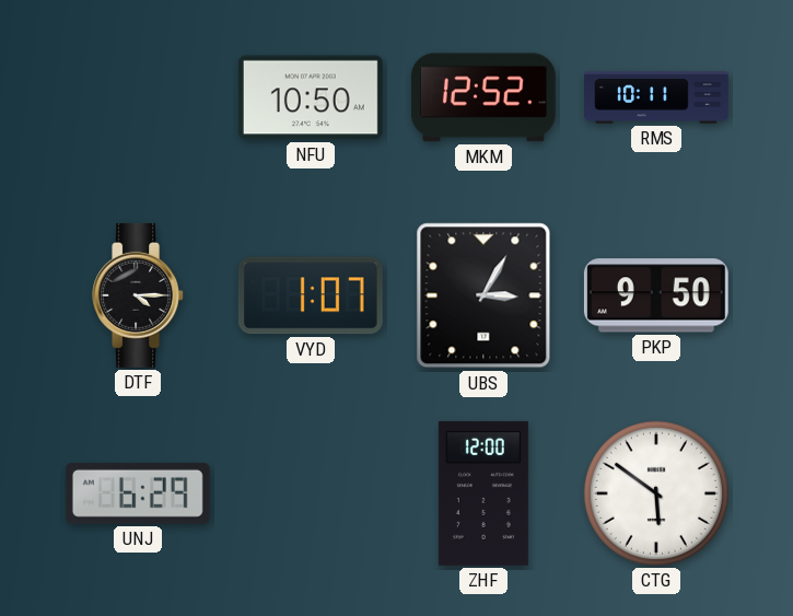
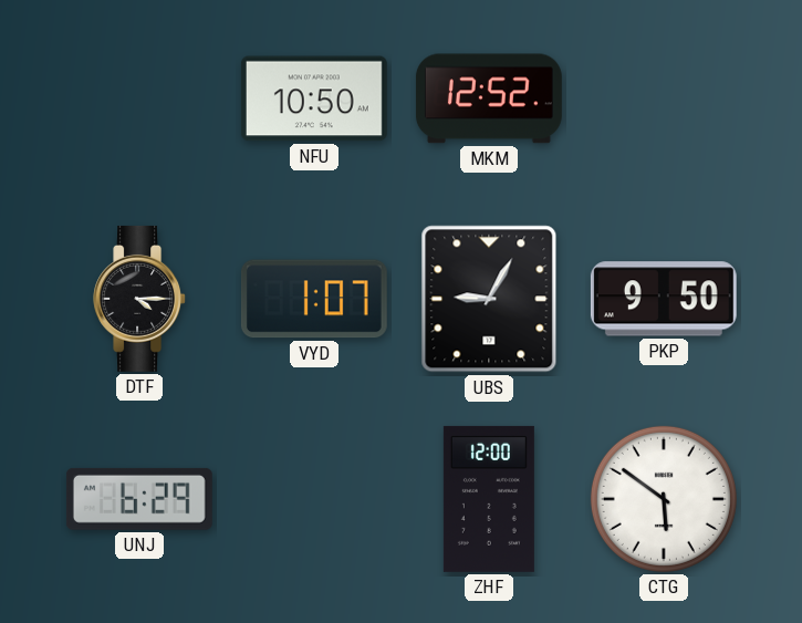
RMS: 10:11 -> none (657, 97)
UBS: 3:05 -> 9:05 (489, 299)
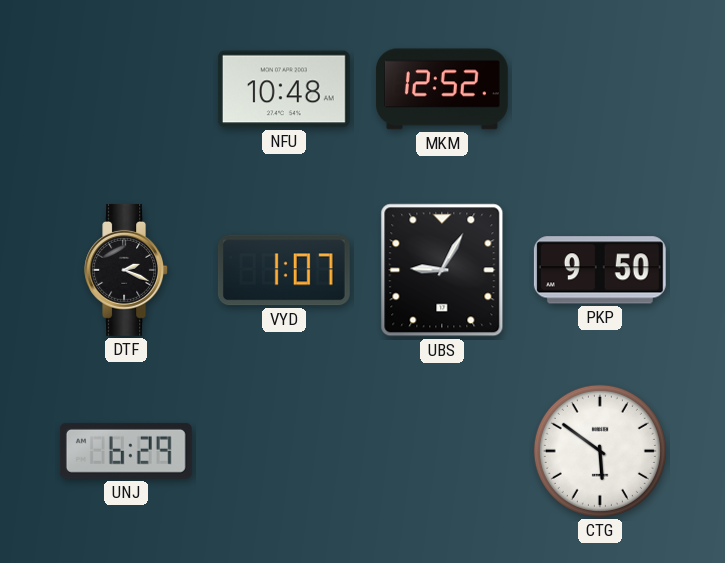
NFU: 10:50 -> 10:48 (284, 89)
DTF: 4:15 -> 2:19 (126, 270)
ZHF: 12:00 -> none (489, 499)
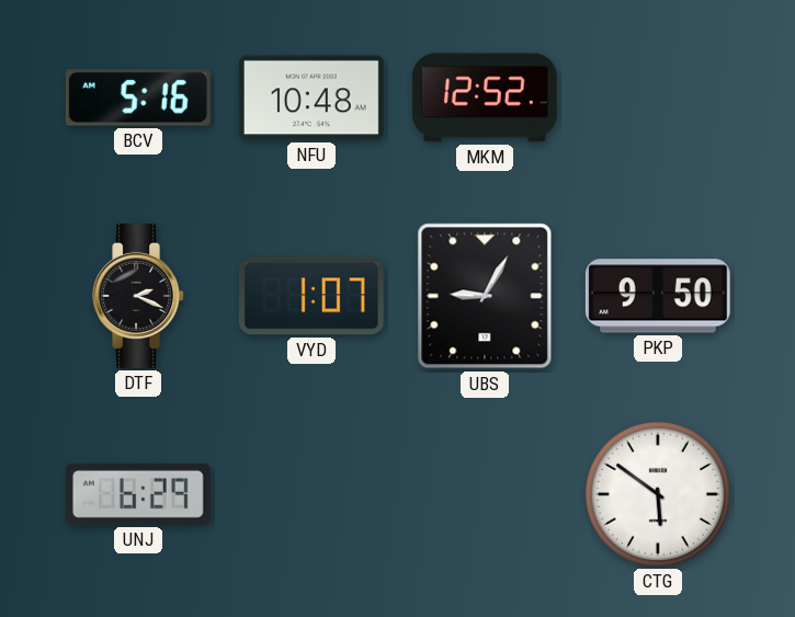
BCV: none -> 5:16 (138, 99)
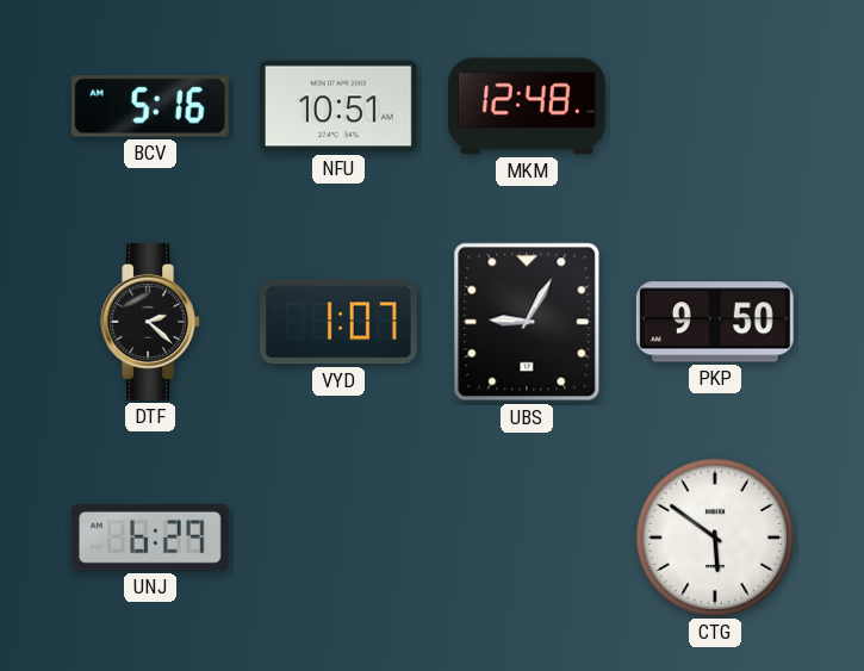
NFU: 10:48 -> 10:51 (338, 106)
MKM: 12:52 -> 12:48 (527, 106)
DTF: 2:19 -> 2:22 (150, 322)
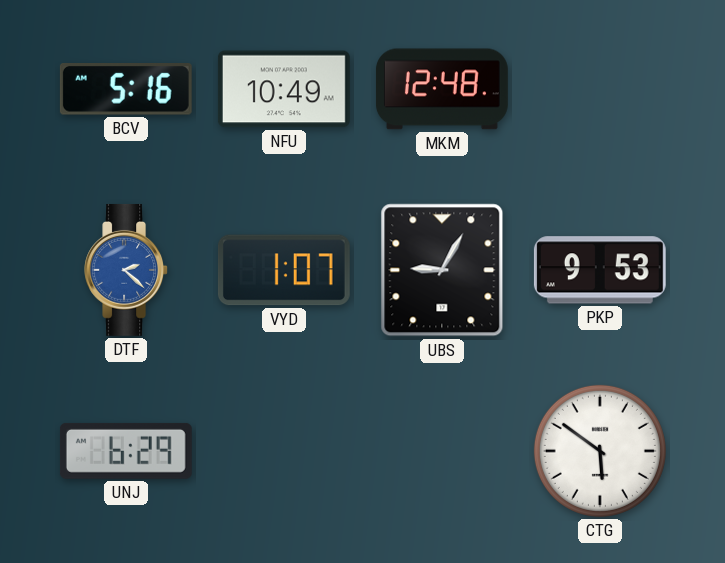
NFU: 10:51 -> 10:49 (284, 89)
DTF dial: black -> blue (126, 270)
PKP: 9:50 -> 9:53 (600, 270)
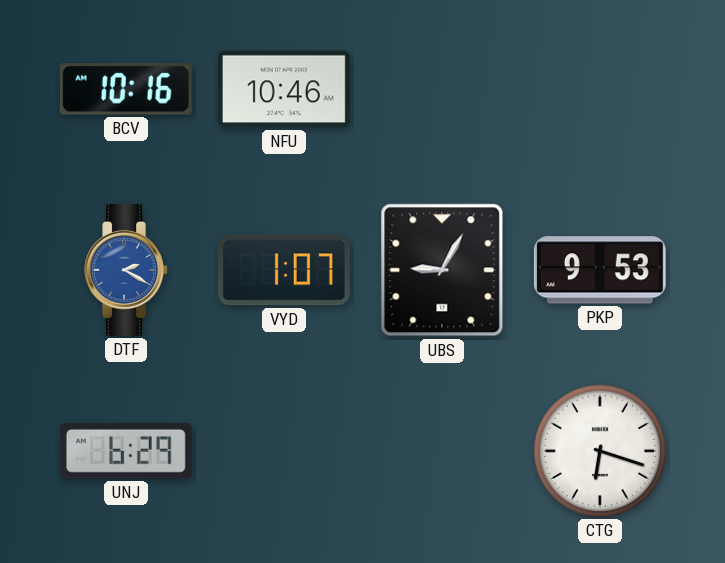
BCV: 5:16 -> 10:16 (126, 90)
NFU: 10:49 -> 10:46 (284, 89)
MKM: 12:48 -> none (442, 89)
DTF: 2:22 -> 2:20 (126, 270)
CTG: 5:51 -> 6:18 (600, 451)
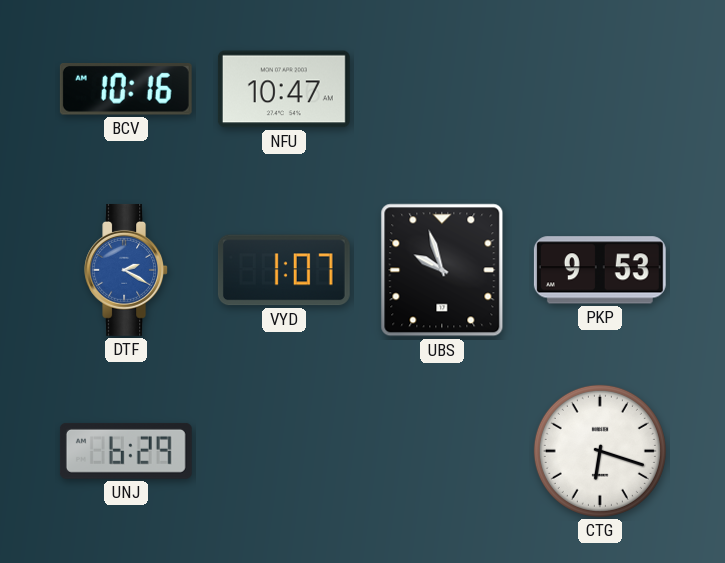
NFU: 10:46 -> 10:47 (284, 89)
UBS: 9:05 -> 9:57 (442, 270)
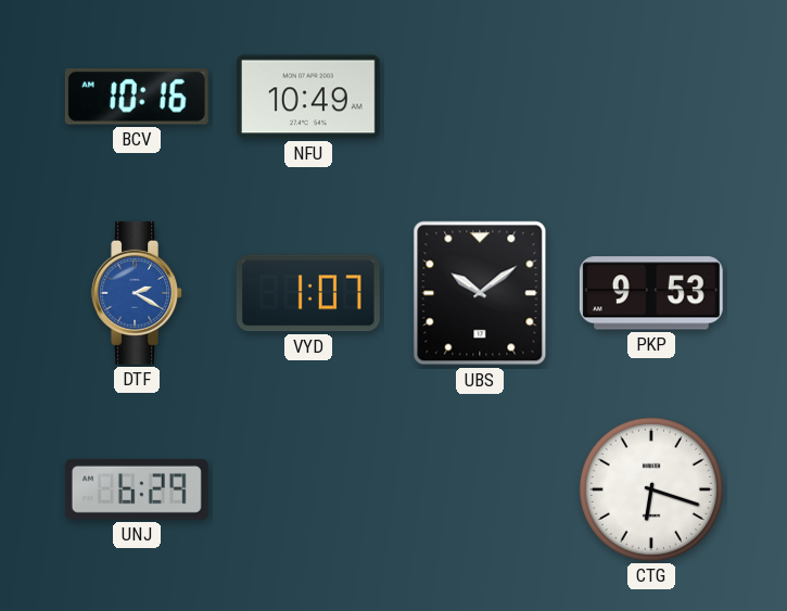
NFU: 10:47 -> 10:49 (308, 97)
UBS: 9:57 -> 10:09 (480, 293)
